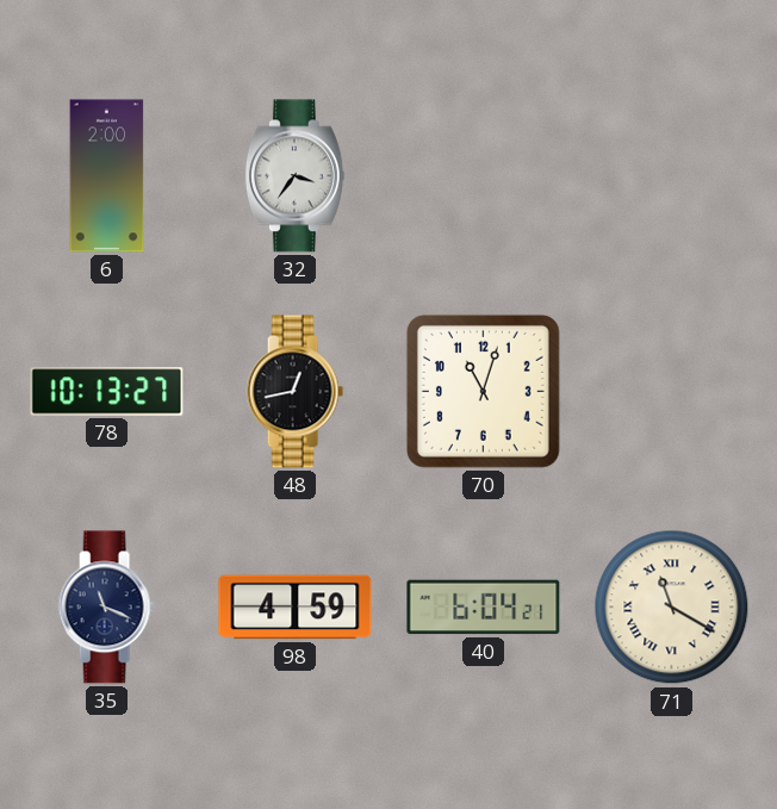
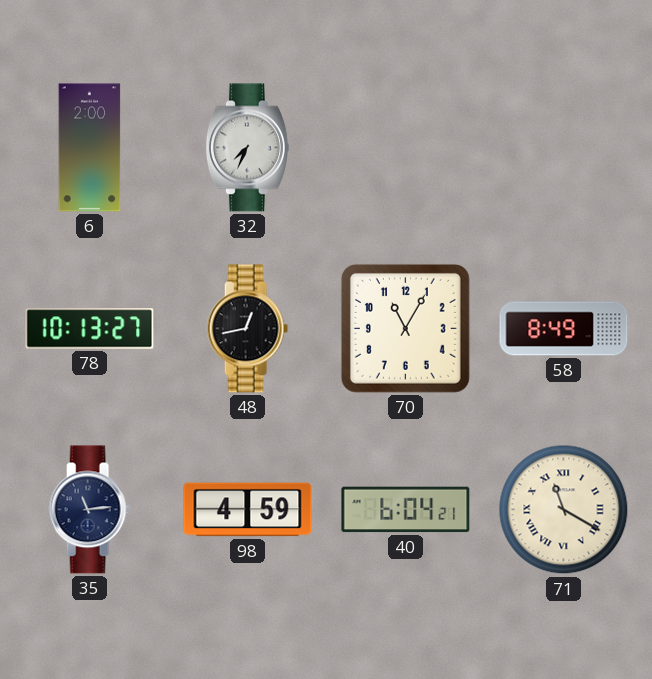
32: 3:36 -> 7:34 (247, 148)
70: 11:03 -> 11:05 (405, 328)
58: none -> 8:49 (564, 329)
35: 11:19 -> 11:14 (89, 510)
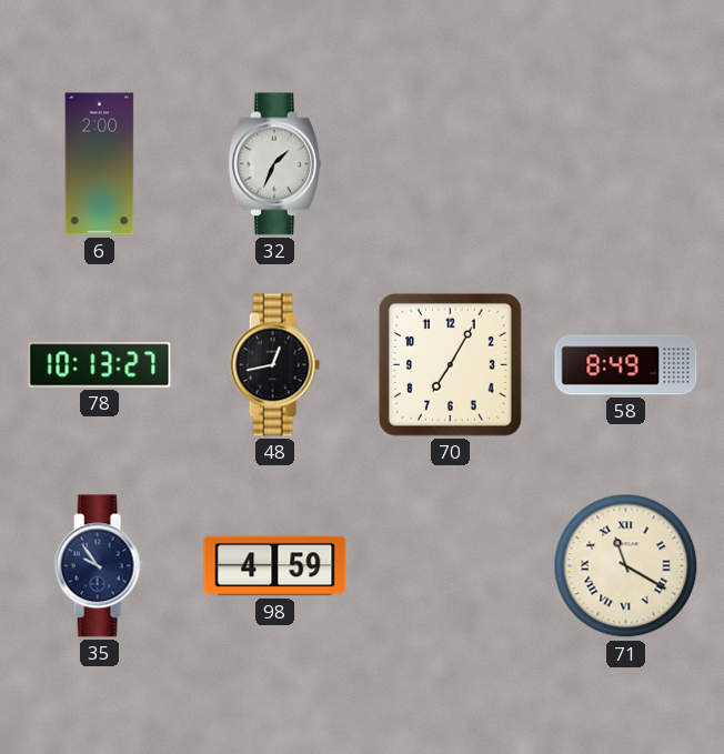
32: 7:34 -> 1:34 (274, 164)
70: 11:05 -> 7:05 (450, 364)
35: 11:14 -> 9:54 (99, 566)
40: 6:04 -> none (406, 510)
